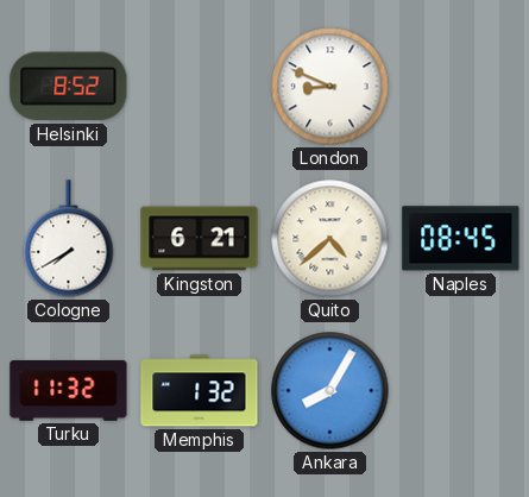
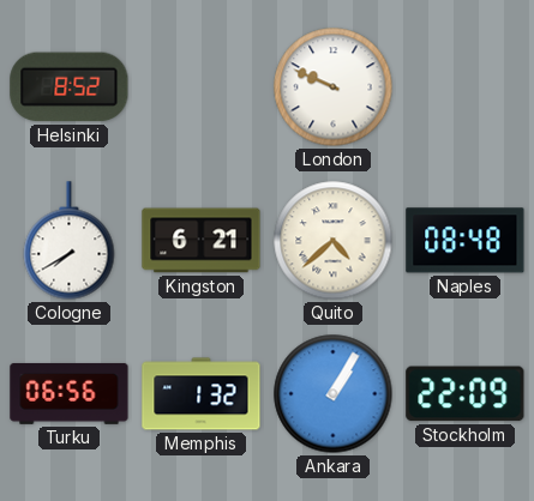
London: 8:49 -> 9:49 (334, 87)
Naples: 08:45 -> 08:48 (466, 241)
Turku: 11:32 -> 06:56 (70, 393)
Ankara: 8:05 -> 1:05 (334, 394)
Stockholm: none -> 22:09 (466, 394)
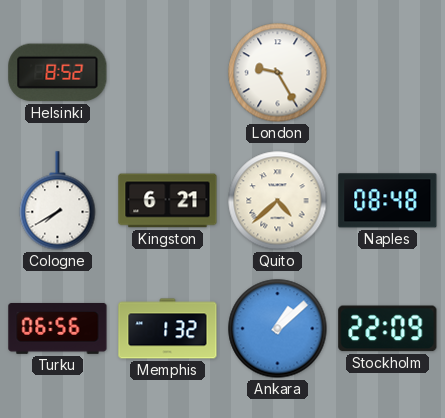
London: 9:49 -> 9:25 (278, 73)
Ankara: 1:05 -> 1:08 (278, 329)
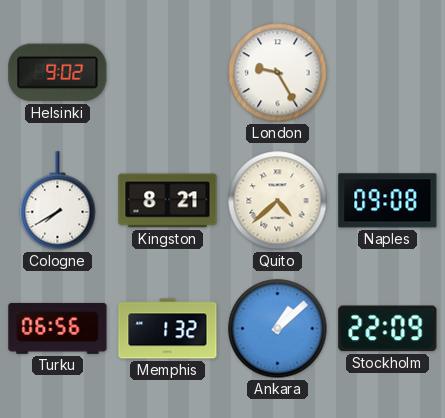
Helsinki: 8:52 -> 9:02 (58, 73)
Kingston: 6:21 -> 8:21 (168, 201)
Naples: 08:48 -> 09:08 (388, 201)
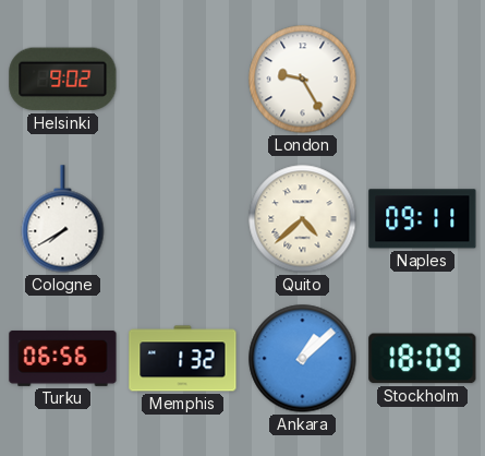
Kingston: 8:21 -> none (168, 201)
Naples: 09:08 -> 09:11 (423, 219)
Stockholm: 22:09 -> 18:09 (423, 359)
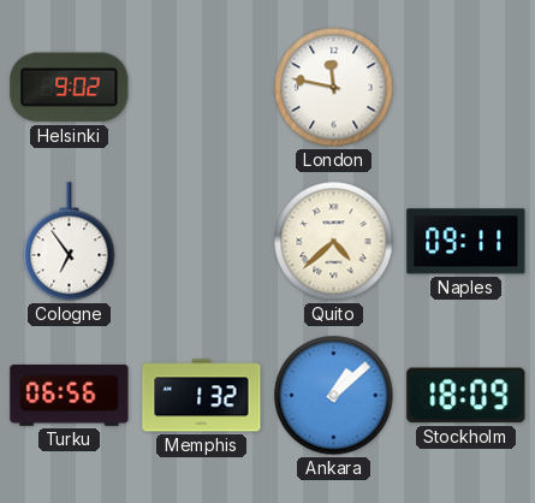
London: 9:25 -> 11:47 (334, 88)
Cologne: 7:40 -> 6:54 (70, 242)
